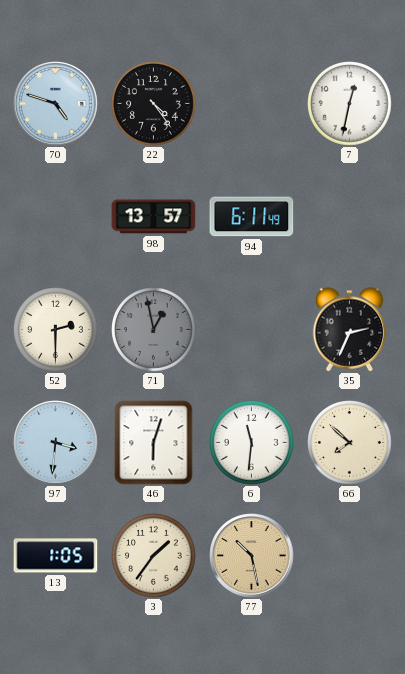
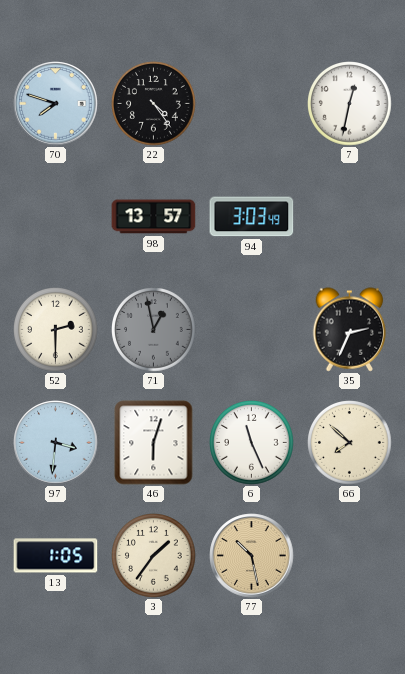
70: 4:48 -> 7:48 (56, 104)
94: 6:11 -> 3:03 (252, 217)
6: 11:31 -> 11:26 (252, 443)
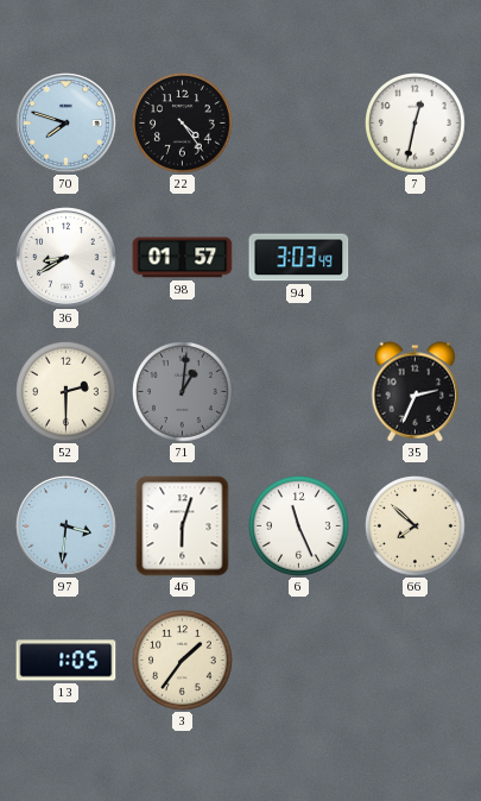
36: none -> 8:40 (67, 258)
98: 13:57 -> 01:57 (183, 258)
71: 12:58 -> 1:01 (183, 392)
77: 10:28 -> none (252, 556)
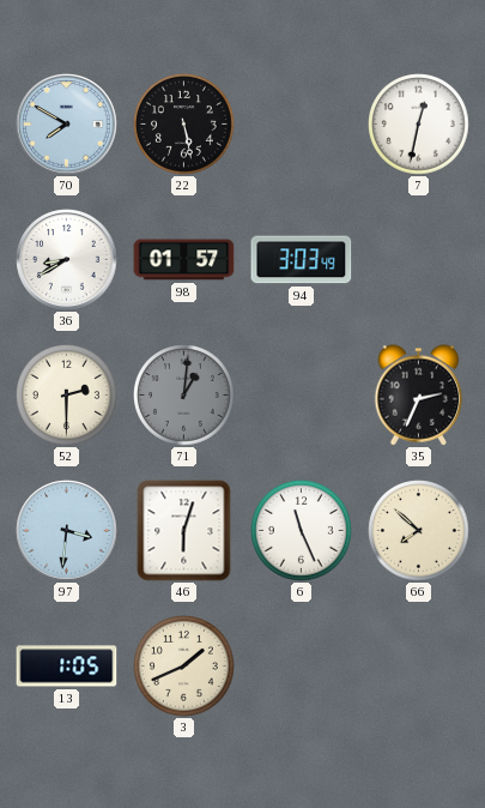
70: 7:48 -> 7:50 (67, 125)
22: 4:24 -> 5:28 (184, 125)
3: 1:36 -> 1:41 (184, 667)
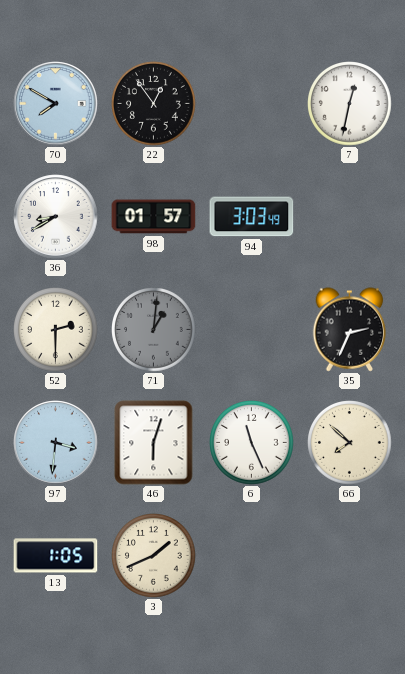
22: 5:28 -> 12:54 (154, 104)
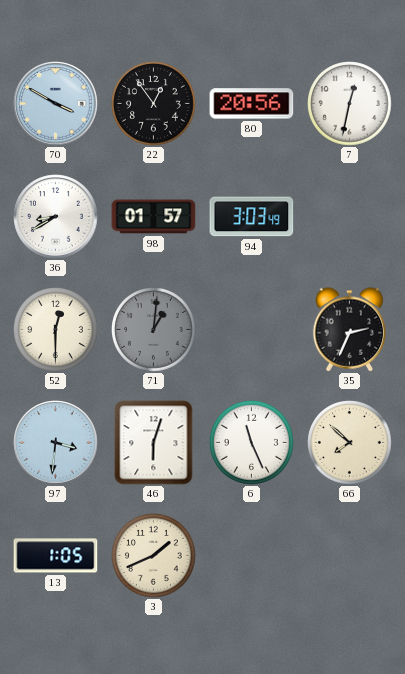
70: 7:50 -> 3:50 (56, 104)
80: none -> 20:56 (252, 104)
52: 2:30 -> 12:30 (56, 330)
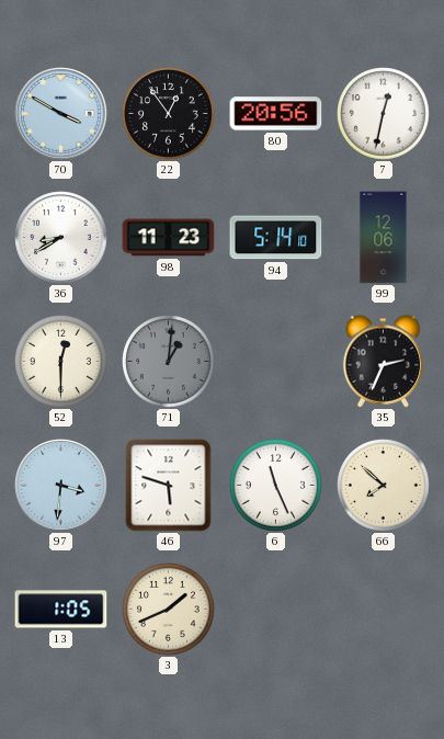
98: 01:57 -> 11:23 (169, 238)
94: 3:03 -> 5:14 (276, 238)
99: none -> 12:06 (384, 238)
46: 6:03 -> 5:48 (169, 486)
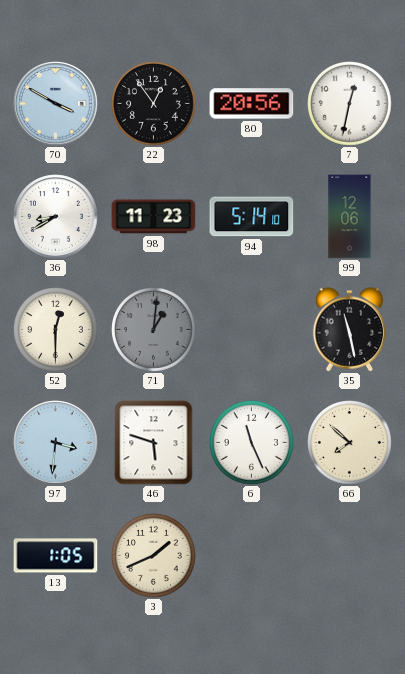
35: 2:34 -> 11:28 (350, 330)
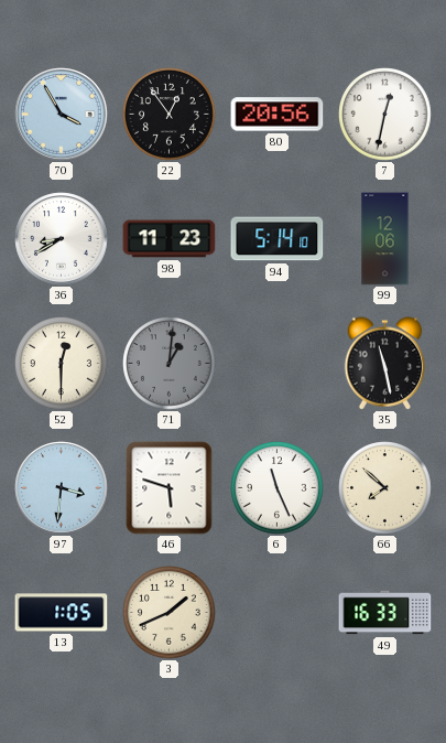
70: 3:50 -> 3:55 (62, 115)
49: none -> 16:33 (385, 613)
